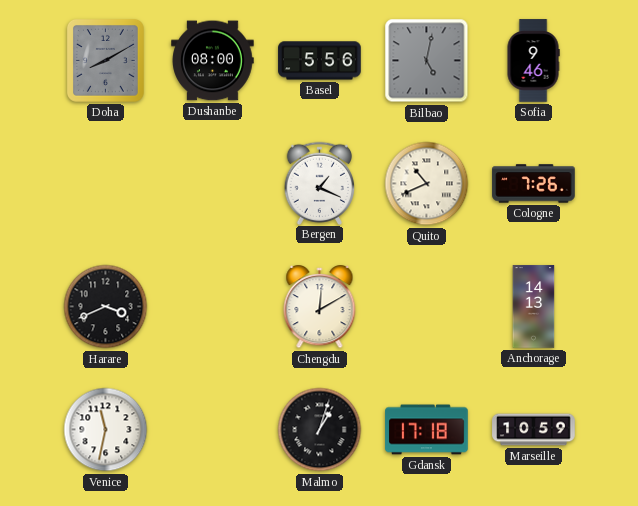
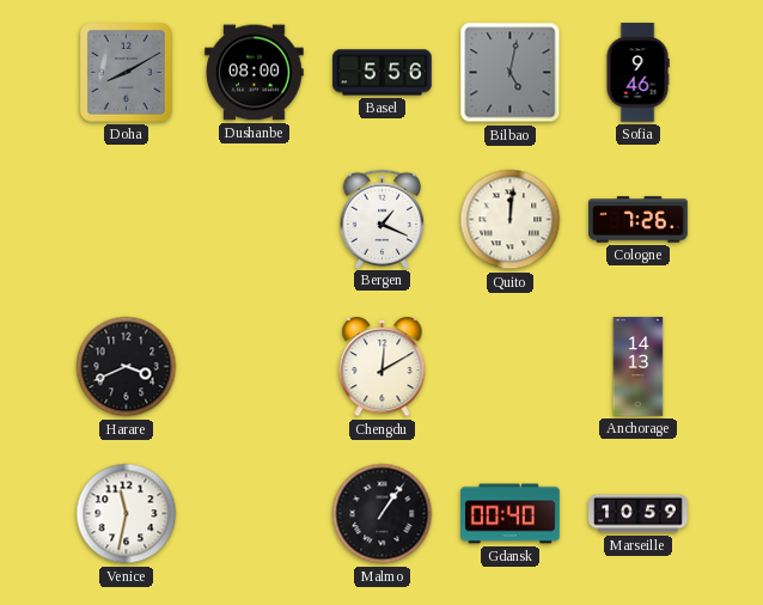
Quito: 10:41 -> 12:01 (511, 220)
Malmo: 1:03 -> 1:06 (383, 514)
Gdansk: 17:18 -> 00:40 (511, 514)
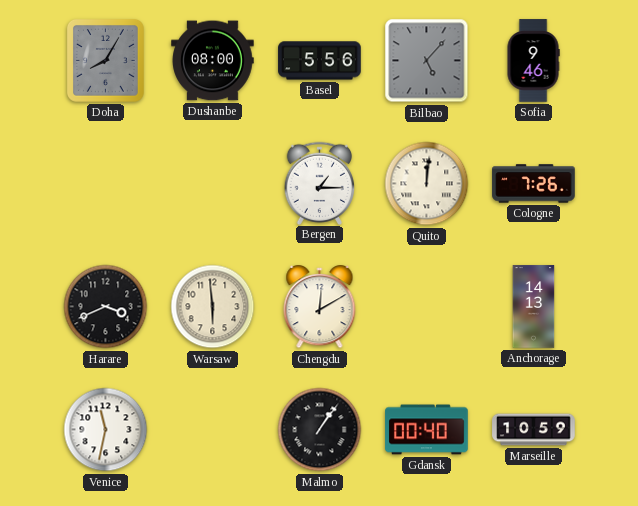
Doha: 8:10 -> 8:05 (105, 60)
Bilbao: 5:02 -> 5:07 (427, 61)
Bergen: 1:19 -> 1:15 (320, 183)
Warsaw: none -> 5:59 (213, 307)
